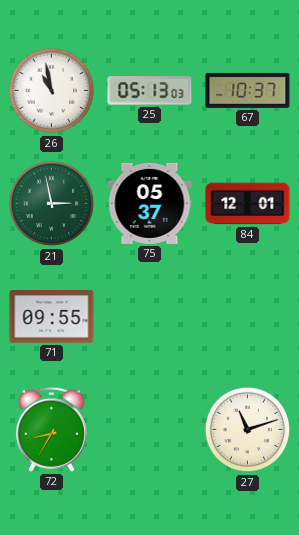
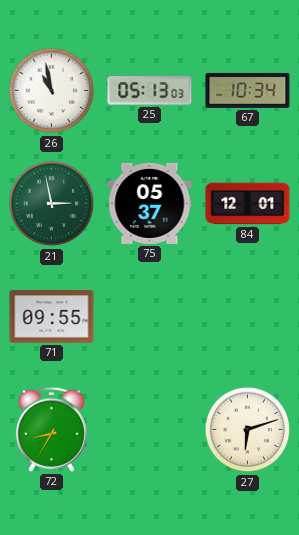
67: 10:37 -> 10:34 (248, 90)
27: 11:12 -> 6:12 (248, 430)
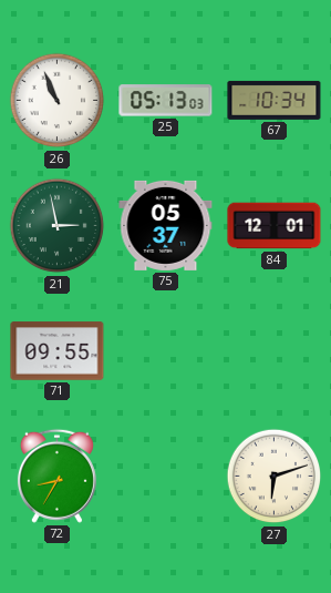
26: 10:58 -> 10:56 (58, 101)
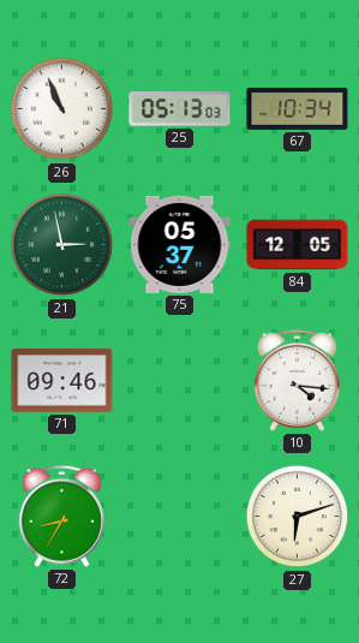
84: 12:01 -> 12:05 (298, 245)
71: 09:55 -> 09:46 (62, 381)
10: none -> 4:16 (297, 380)
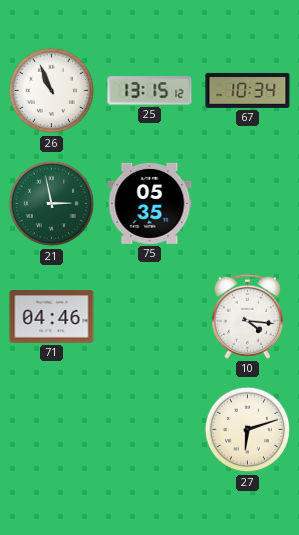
25: 05:13 -> 13:15 (150, 91)
75: 05:37 -> 05:35 (150, 203)
84: 12:05 -> none (298, 245)
71: 09:46 -> 04:46 (52, 317)
72: 8:35 -> none (61, 516)
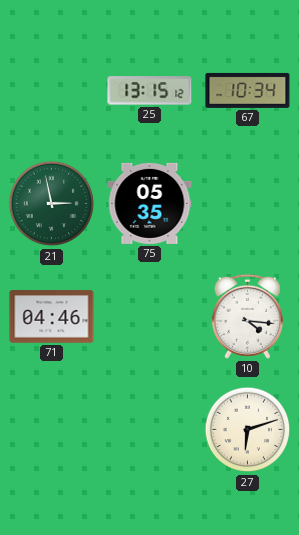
26: 10:56 -> none (52, 91)
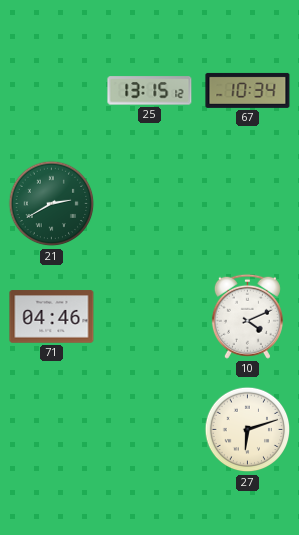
21: 2:58 -> 2:40 (52, 204)
75: 05:35 -> none (150, 203)
10: 4:16 -> 4:11 (247, 316)
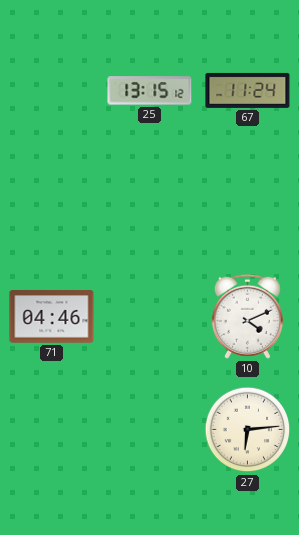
67: 10:34 -> 11:24 (248, 90)
21: 2:40 -> none (52, 204)
27: 6:12 -> 6:14 (248, 430)
